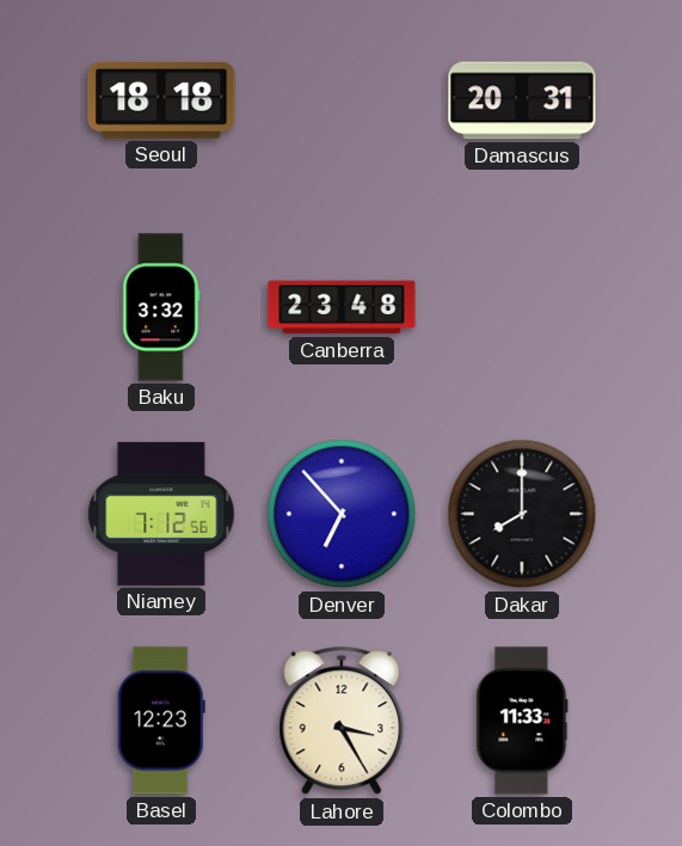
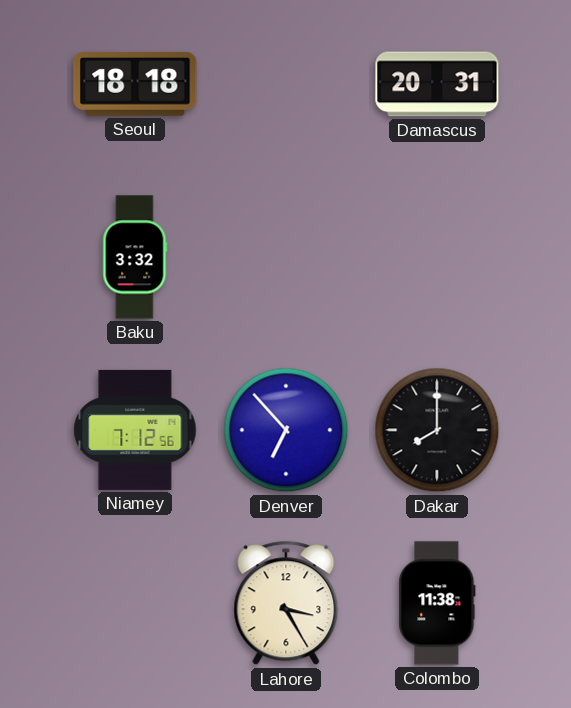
Canberra: 23:48 -> none (342, 307)
Basel: 12:23 -> none (161, 721)
Colombo: 11:33 -> 11:38 (437, 603)
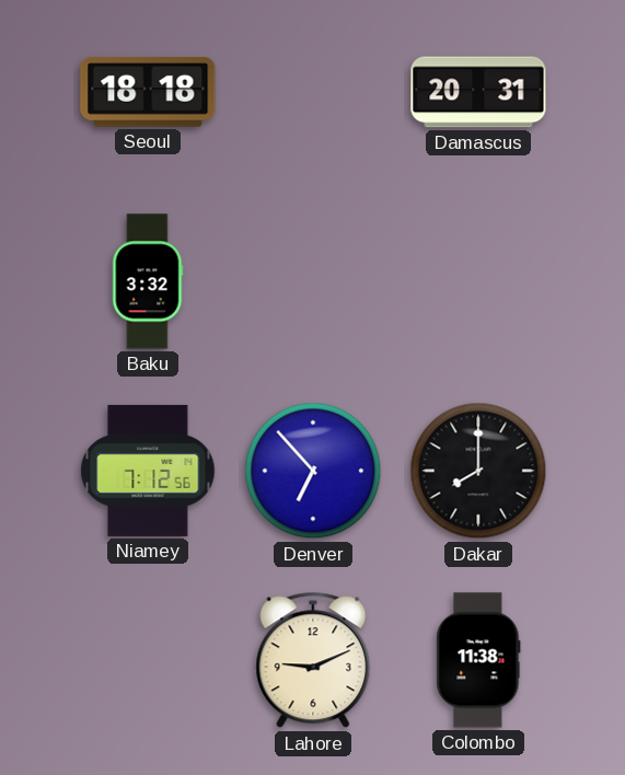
Lahore: 3:25 -> 9:11 (313, 660)
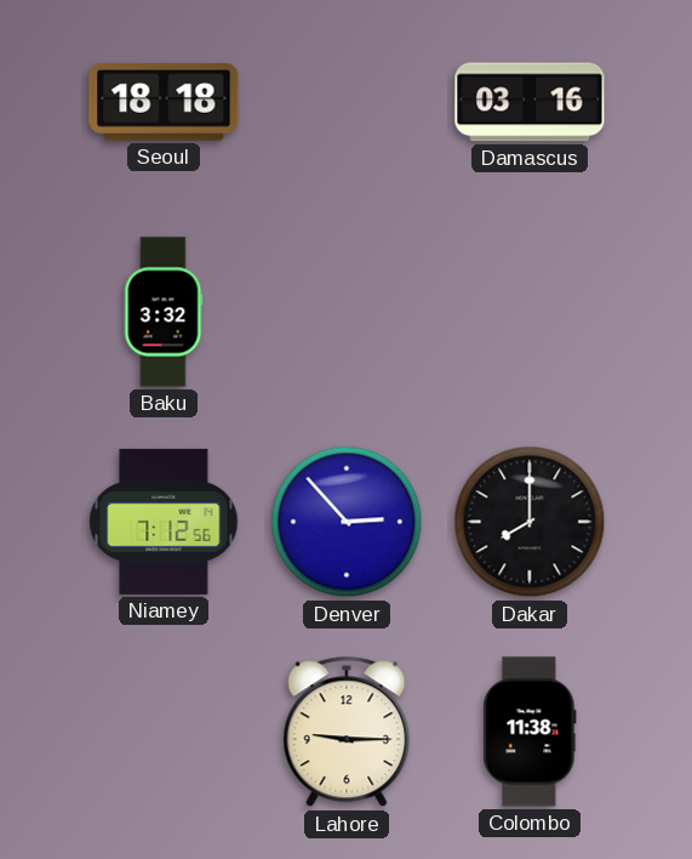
Damascus: 20:31 -> 03:16 (530, 102)
Denver: 6:53 -> 2:53 (347, 522)
Lahore: 9:11 -> 9:15 (347, 732)
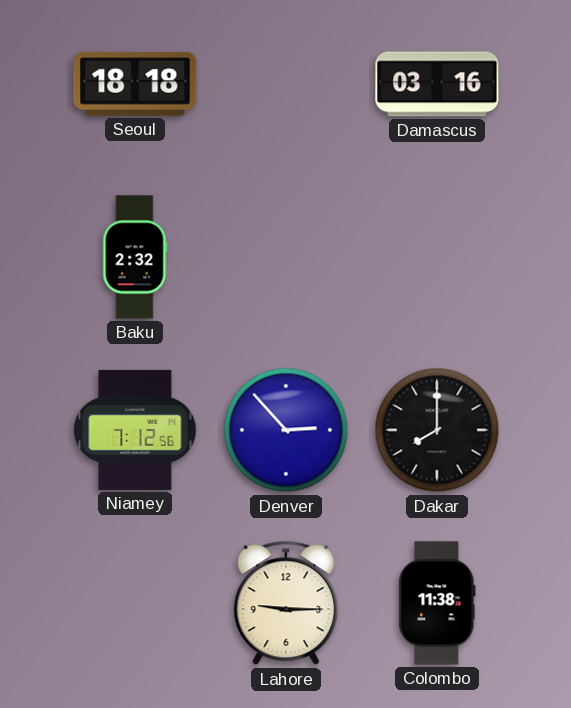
Baku: 3:32 -> 2:32 (135, 257)
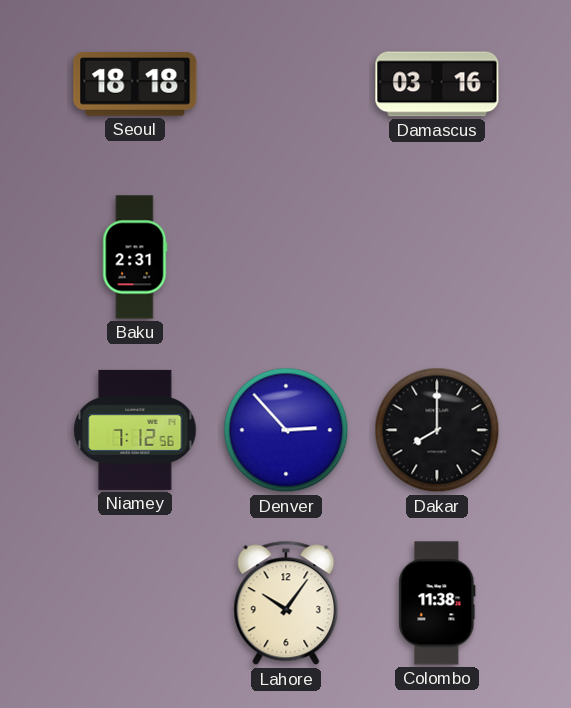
Baku: 2:32 -> 2:31 (135, 257)
Lahore: 9:15 -> 10:06 (286, 603)
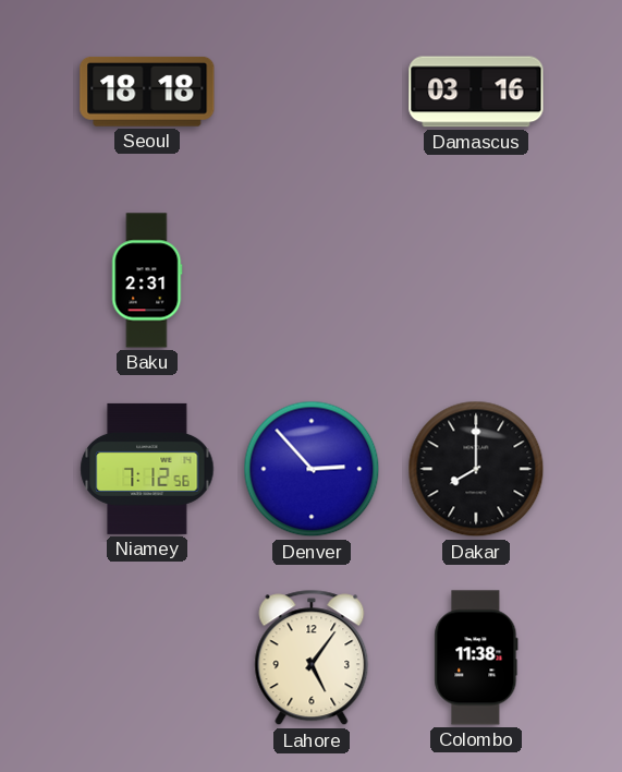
Lahore: 10:06 -> 5:06 (312, 658)
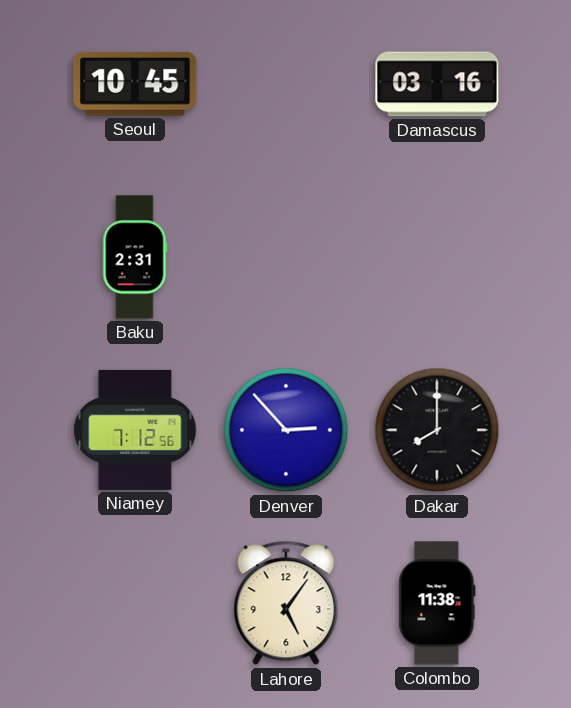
Seoul: 18:18 -> 10:45 (135, 84)
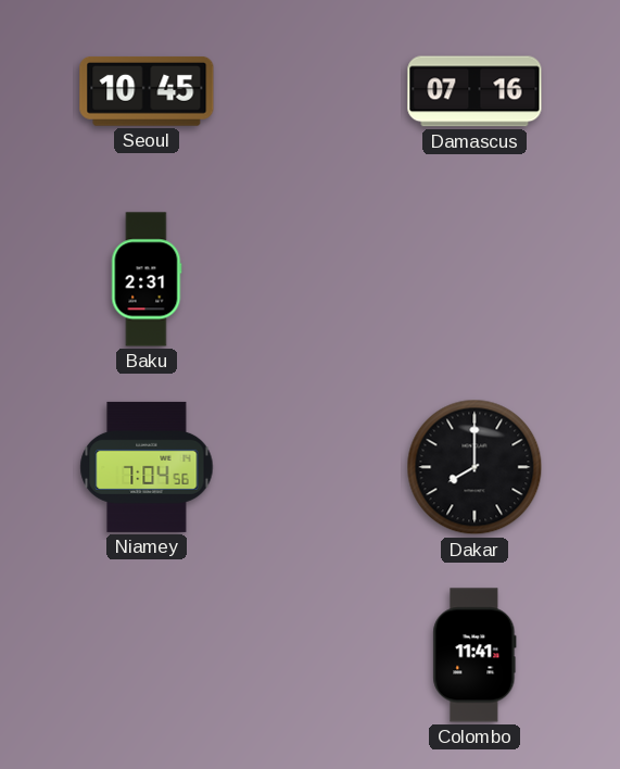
Damascus: 03:16 -> 07:16 (475, 91)
Niamey: 7:12 -> 7:04 (147, 467)
Denver: 2:53 -> none (286, 430)
Lahore: 5:06 -> none (286, 603)
Colombo: 11:38 -> 11:41 (475, 655)
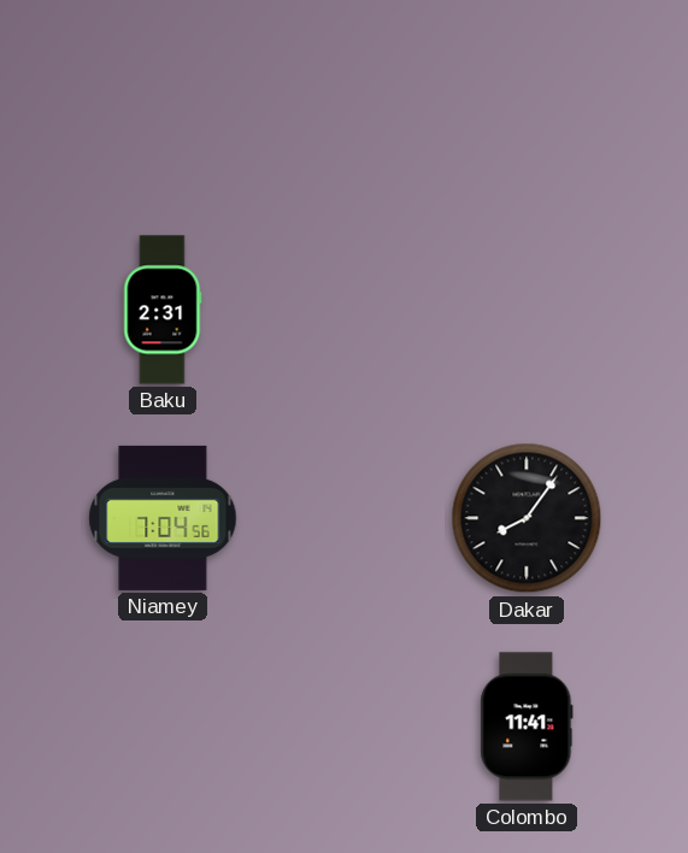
Seoul: 10:45 -> none (147, 91)
Damascus: 07:16 -> none (475, 91)
Dakar: 8:00 -> 8:06 (527, 518)
